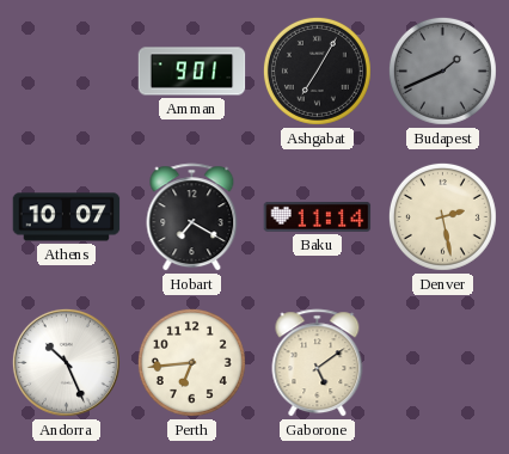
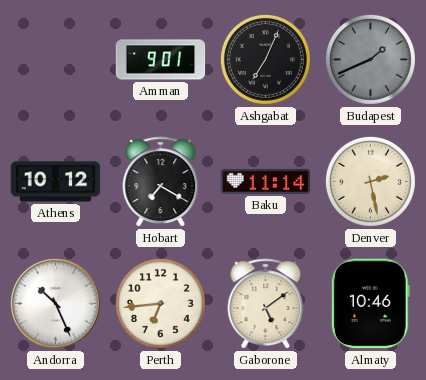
Ashgabat: 7:05 -> 7:04 (265, 59)
Athens: 10:07 -> 10:12 (56, 182)
Almaty: none -> 10:46 (370, 304)
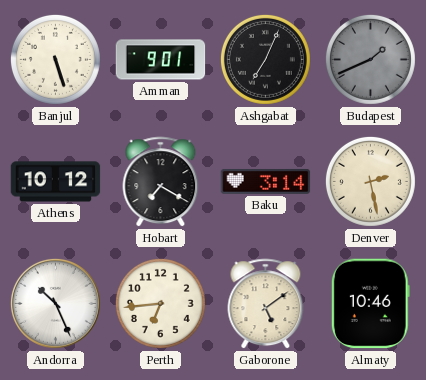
Banjul: none -> 5:27 (55, 59)
Baku: 11:14 -> 3:14 (266, 181)
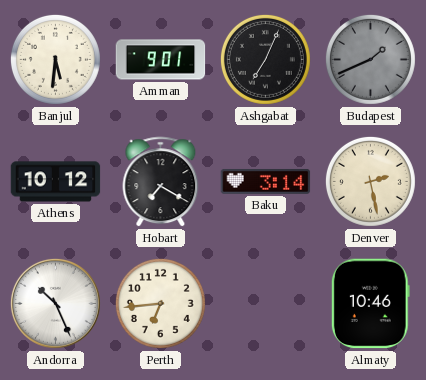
Banjul: 5:27 -> 5:31 (55, 59)
Gaborone: 5:09 -> none (266, 304)
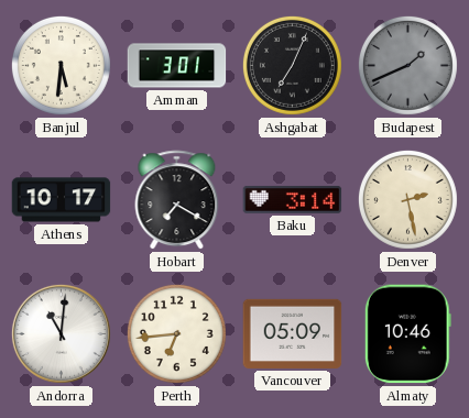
Amman: 9:01 -> 3:01 (177, 66)
Athens: 10:12 -> 10:17 (62, 200)
Andorra: 10:26 -> 11:01 (61, 333)
Vancouver: none -> 05:09 (293, 333)
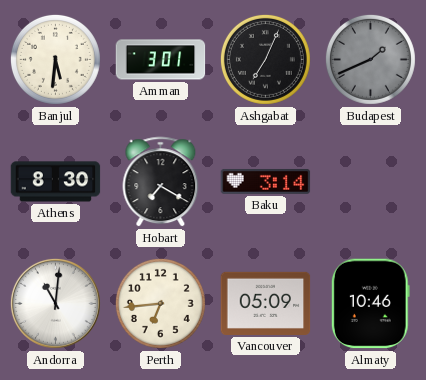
Athens: 10:17 -> 8:30 (56, 182)
Denver: 2:28 -> none (407, 199)
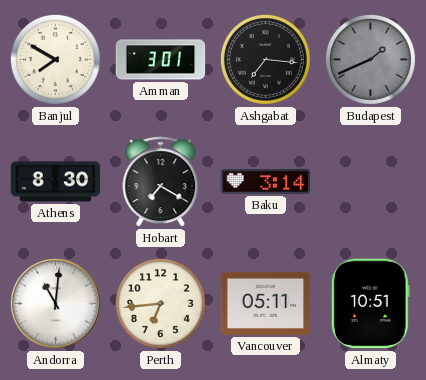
Banjul: 5:31 -> 7:50 (55, 59)
Ashgabat: 7:04 -> 7:16 (265, 59)
Vancouver: 05:09 -> 05:11 (266, 303)
Almaty: 10:46 -> 10:51 (370, 304)
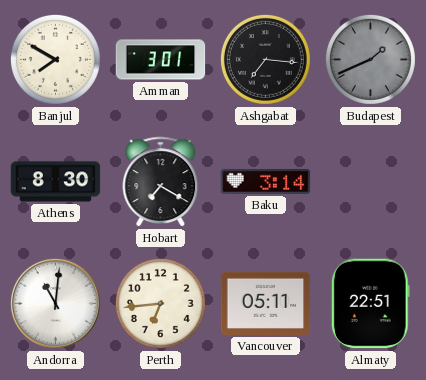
Almaty: 10:51 -> 22:51 (370, 304)
